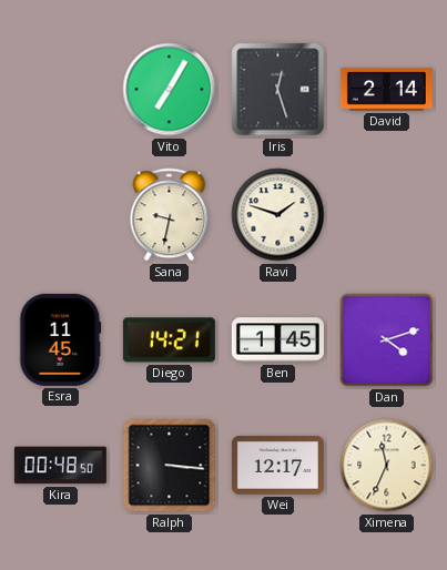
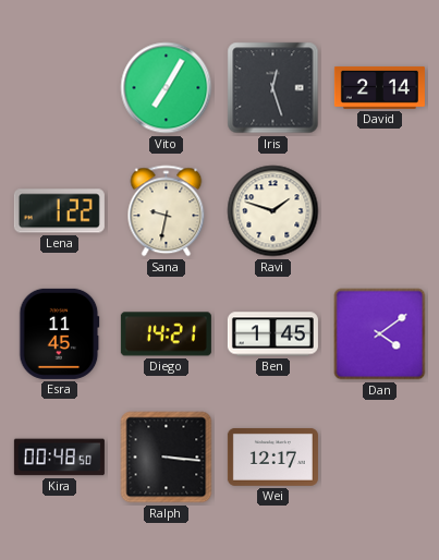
Lena: none -> 1:22 (59, 211)
Dan: 4:12 -> 4:09 (380, 334)
Ximena: 11:34 -> none (387, 466)
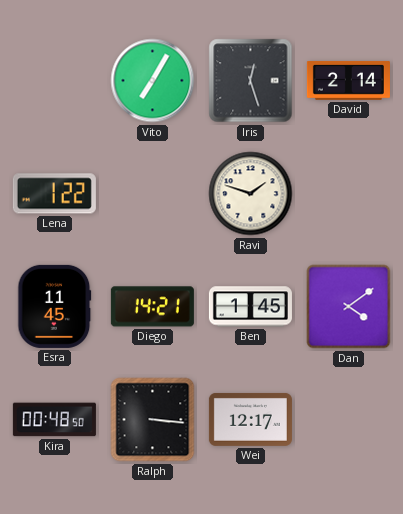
Sana: 9:32 -> none (167, 211)
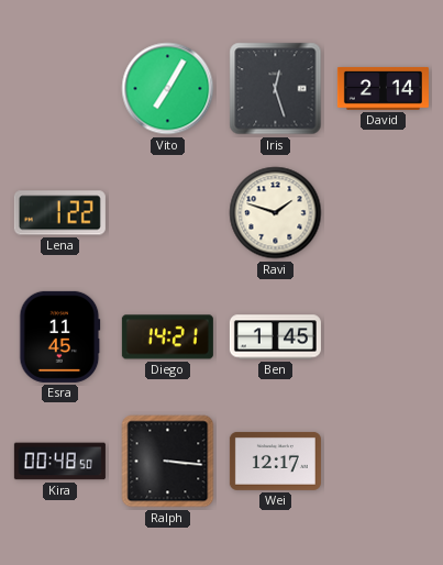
Dan: 4:09 -> none (349, 307)
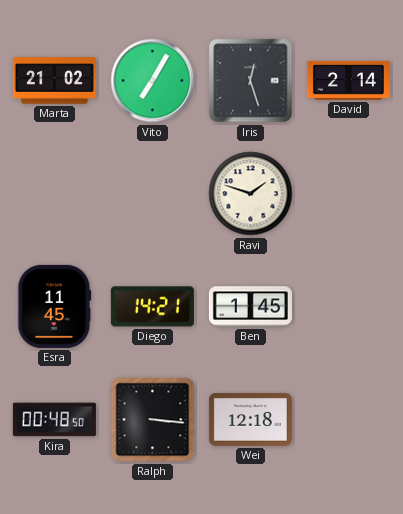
Marta: none -> 21:02 (54, 81)
Lena: 1:22 -> none (59, 213)
Wei: 12:17 -> 12:18 (250, 420)
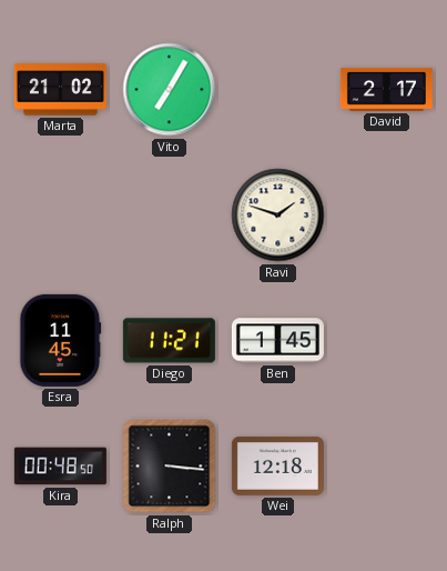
Iris: 12:27 -> none (251, 81)
David: 2:14 -> 2:17 (386, 89)
Diego: 14:21 -> 11:21 (169, 341)
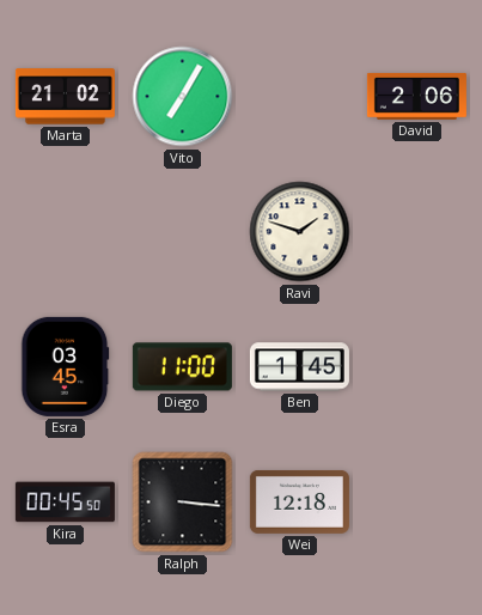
David: 2:17 -> 2:06 (416, 96)
Esra: 11:45 -> 03:45 (66, 366)
Diego: 11:21 -> 11:00 (182, 367)
Kira: 00:48 -> 00:45 (65, 503)
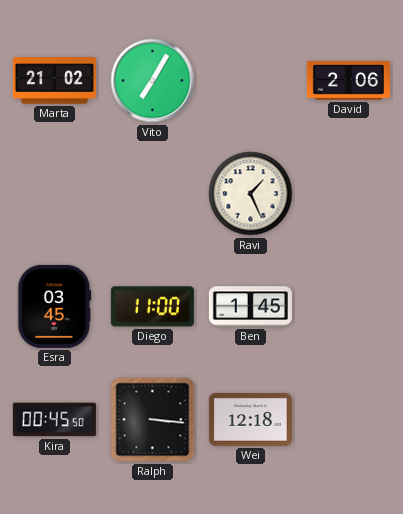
Ravi: 1:48 -> 1:26 (251, 194)
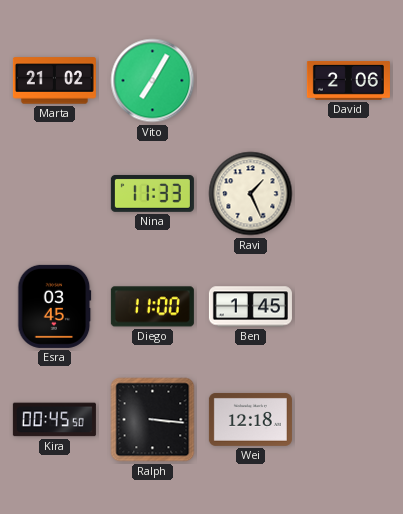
Nina: none -> 11:33 (152, 193)
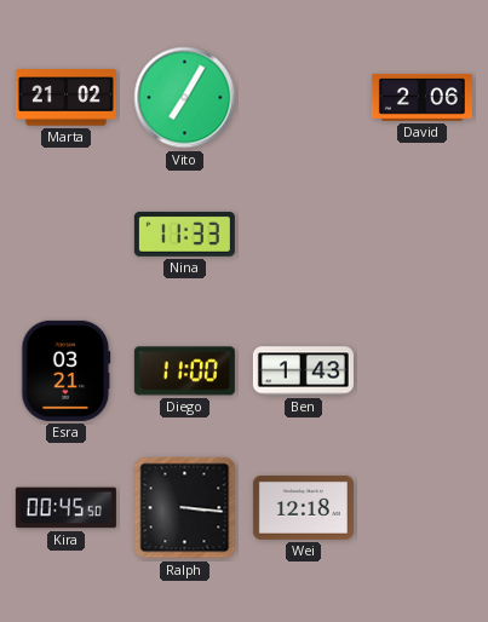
Ravi: 1:26 -> none (251, 194)
Esra: 03:45 -> 03:21 (67, 370)
Ben: 1:45 -> 1:43 (303, 372)
